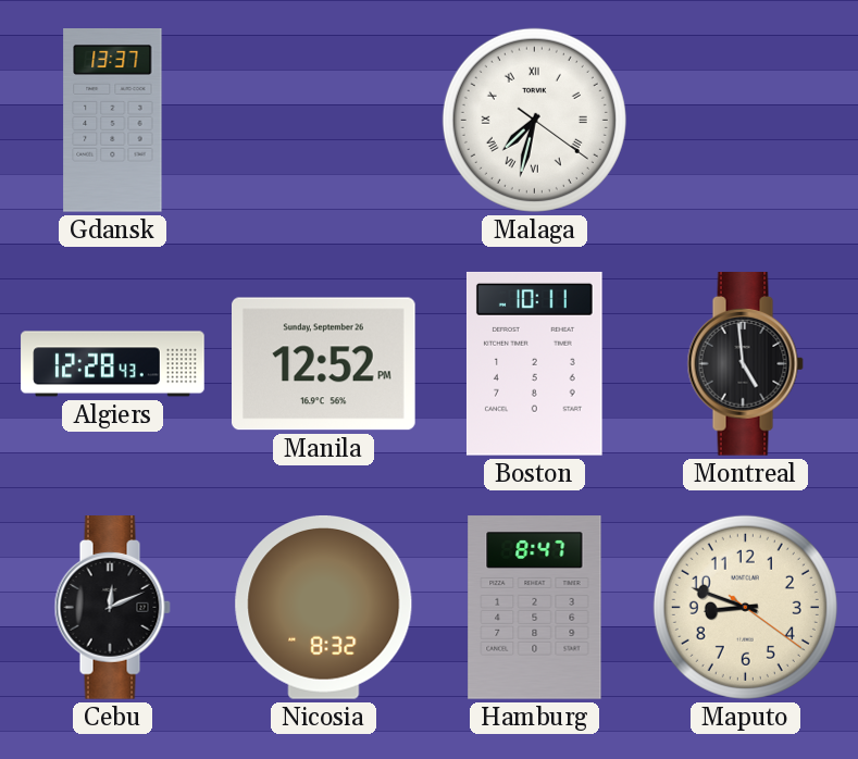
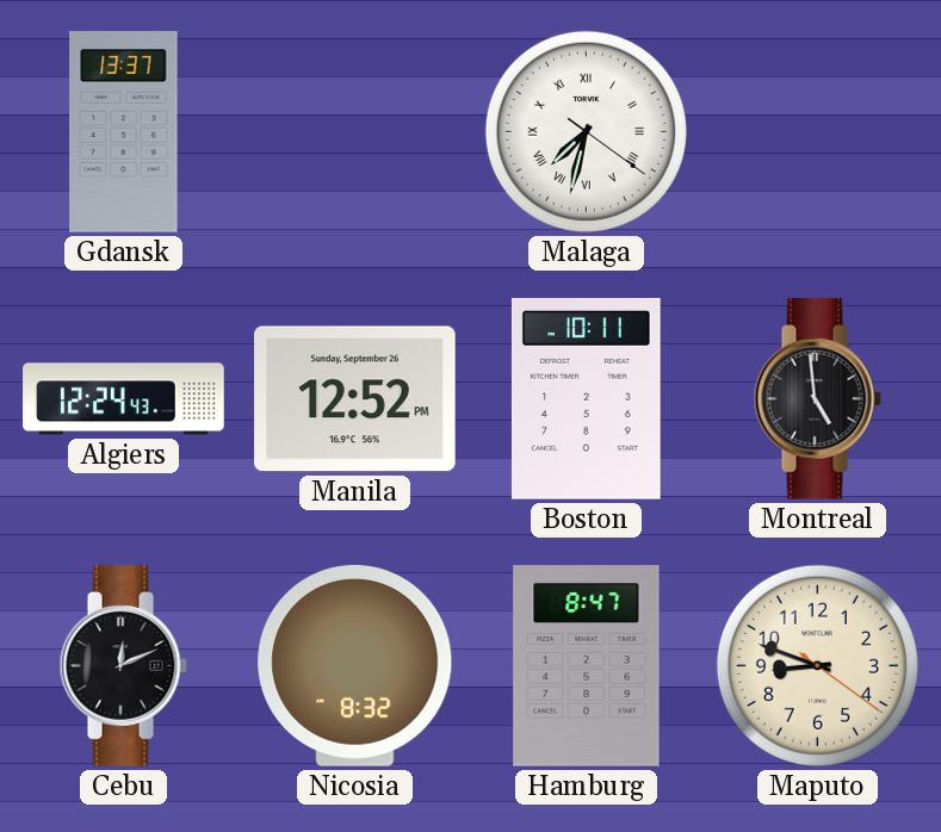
Algiers: 12:28 -> 12:24 (124, 399)
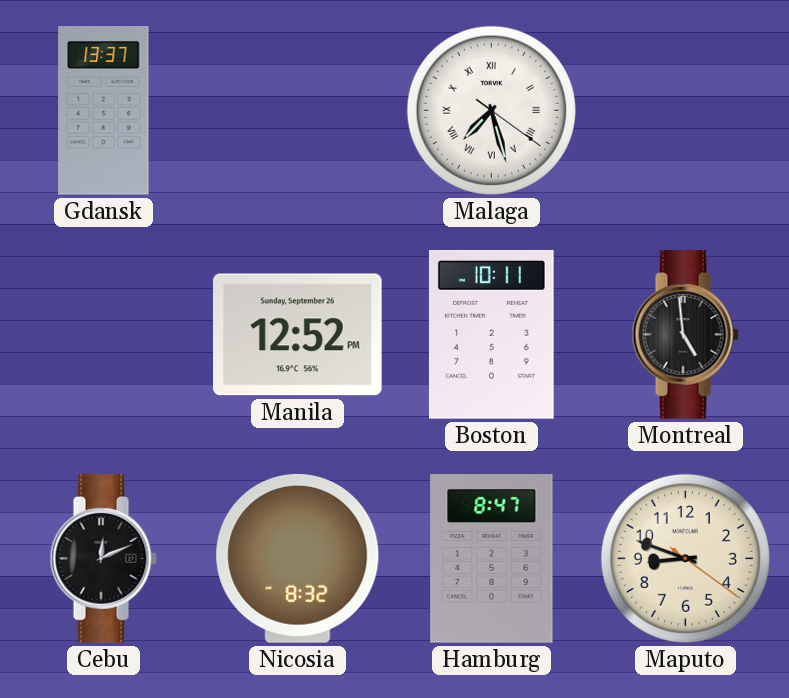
Malaga: 7:32 -> 7:27 (491, 110)
Algiers: 12:24 -> none (124, 399)
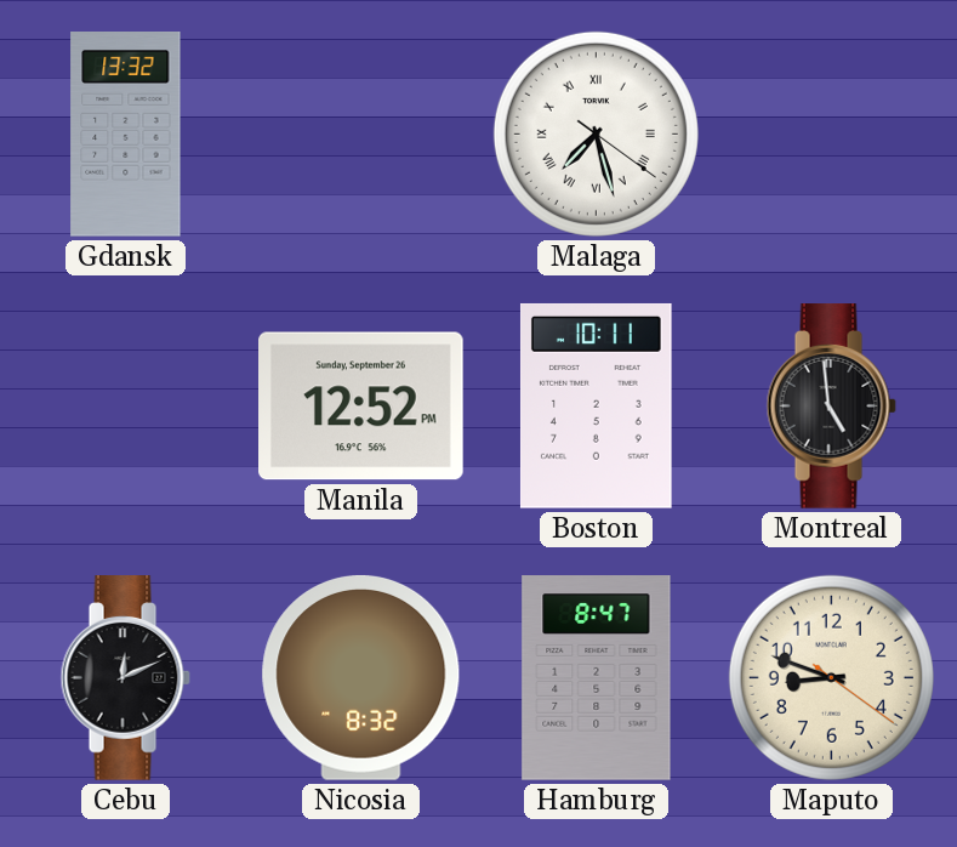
Gdansk: 13:37 -> 13:32 (126, 135)
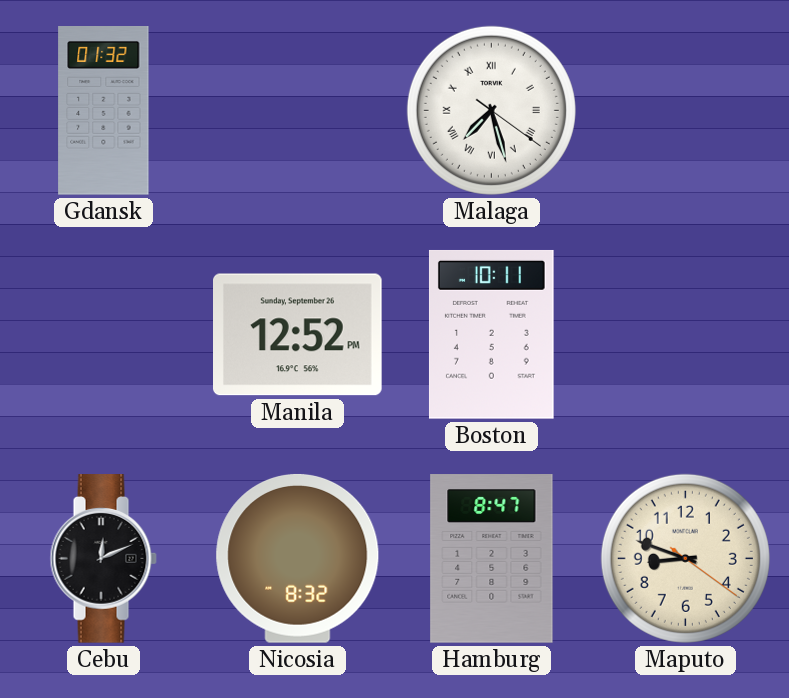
Gdansk: 13:32 -> 01:32 (104, 111)
Montreal: 4:59 -> none (831, 407)
